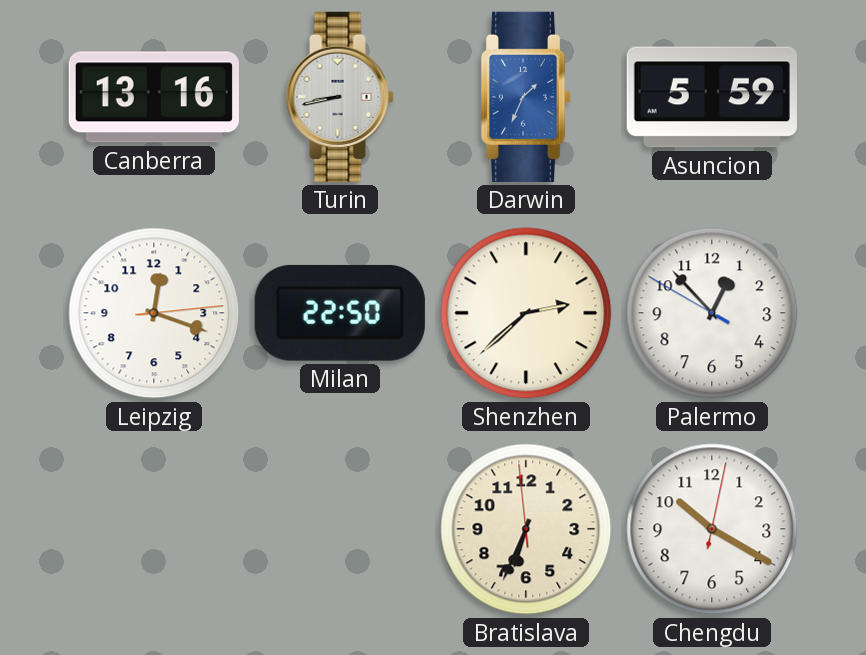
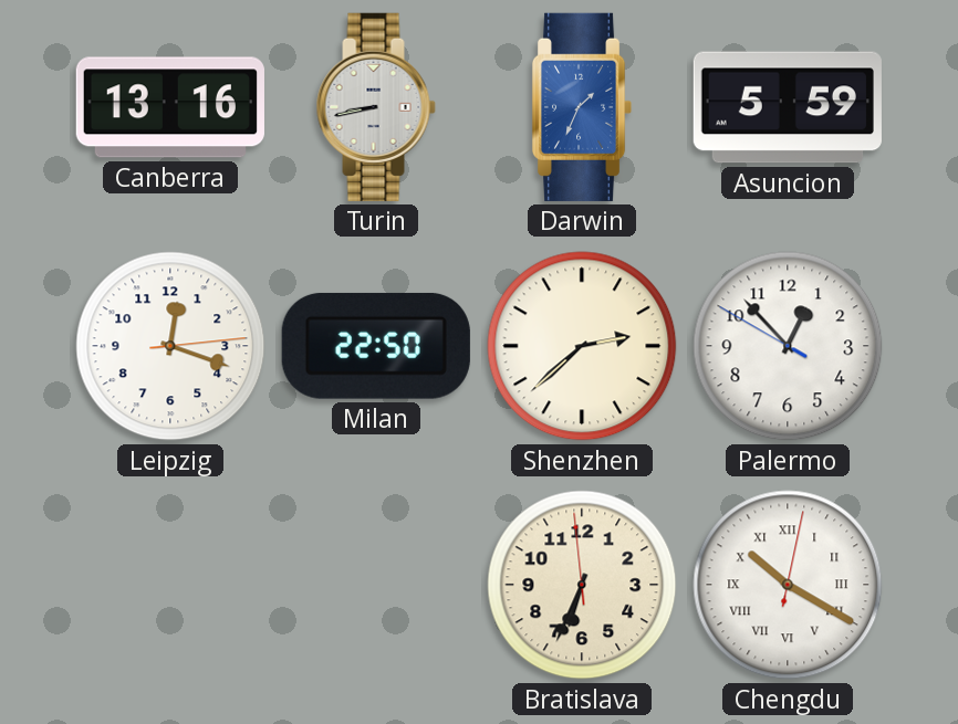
Chengdu numerals: Arabic -> Roman (788, 585)
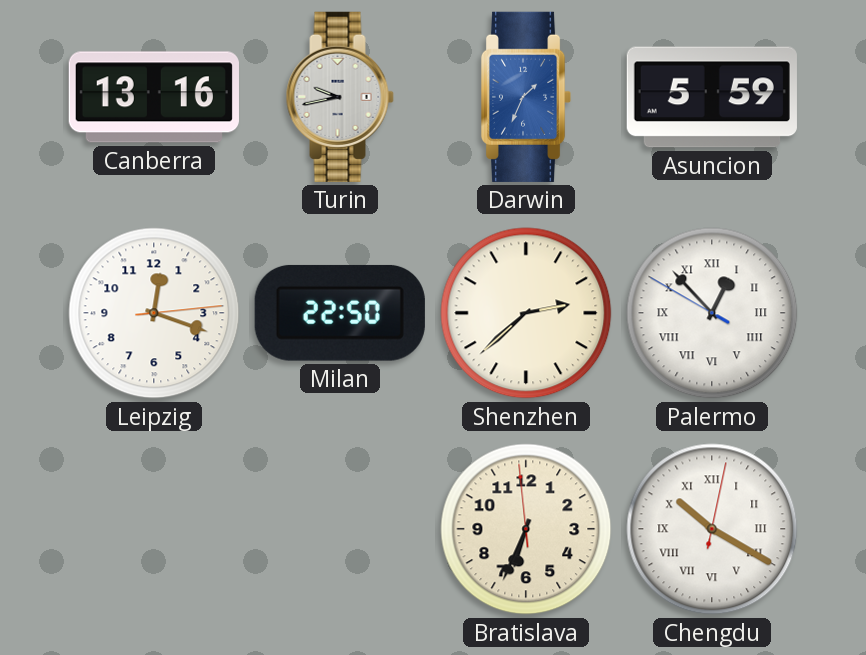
Turin: 8:43 -> 9:43 (340, 97)
Palermo numerals: Arabic -> Roman (712, 313)
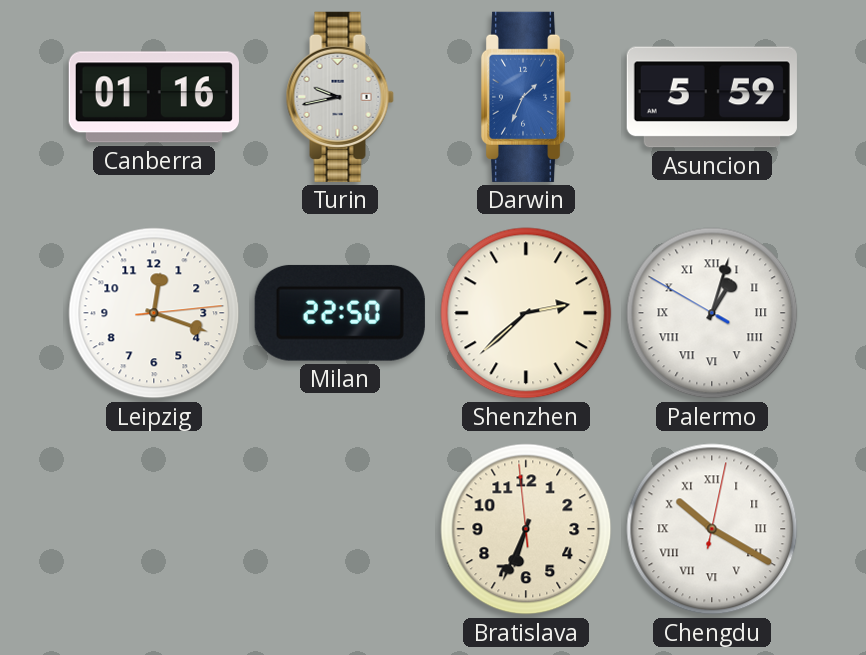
Canberra: 13:16 -> 01:16 (154, 97)
Palermo: 12:52 -> 1:02 (712, 313)
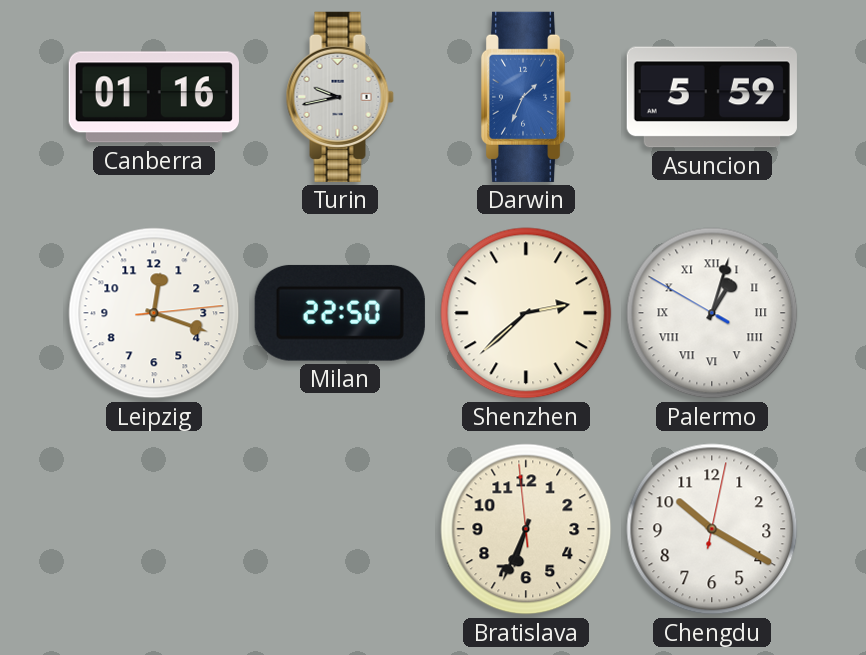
Chengdu numerals: Roman -> Arabic (712, 529)
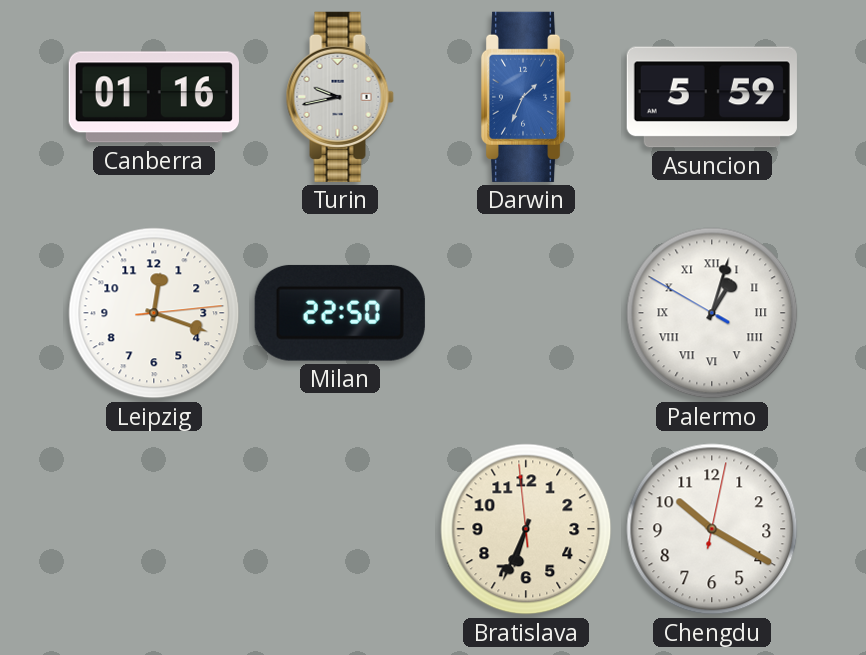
Shenzhen: 2:38 -> none (526, 313)
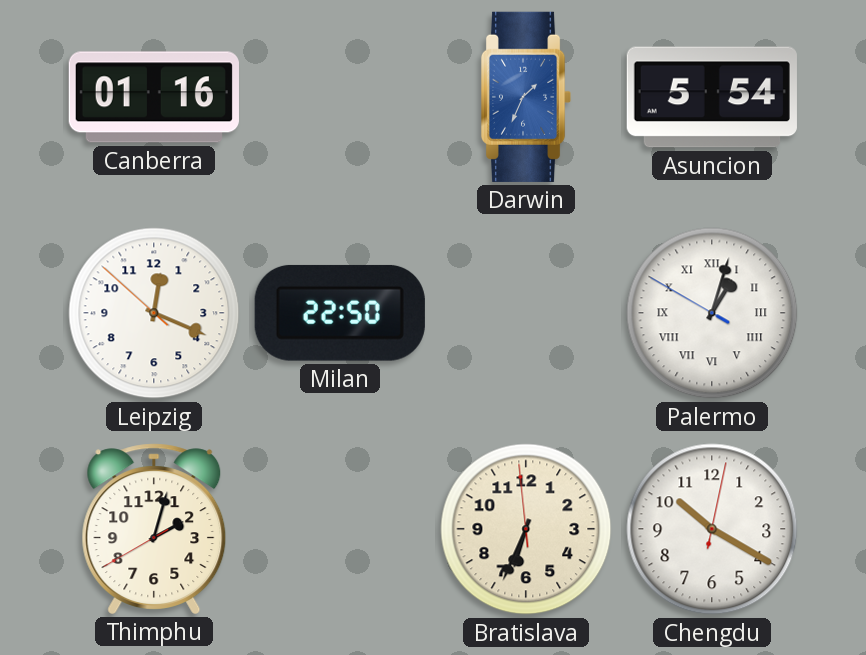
Turin: 9:43 -> none (340, 97)
Asuncion: 5:59 -> 5:54 (712, 97)
Leipzig: 12:18:14 -> 12:18:52 (154, 313)
Thimphu: none -> 2:02 (154, 529)
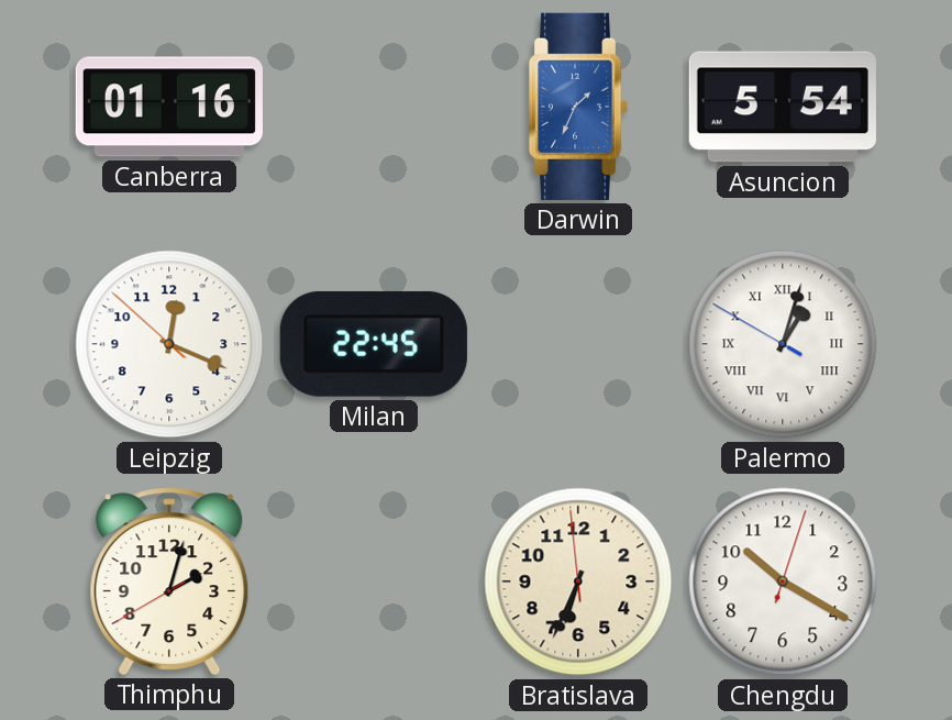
Milan: 22:50 -> 22:45 (374, 344)
Chengdu: 10:20:02 -> 10:20:03 (783, 581)
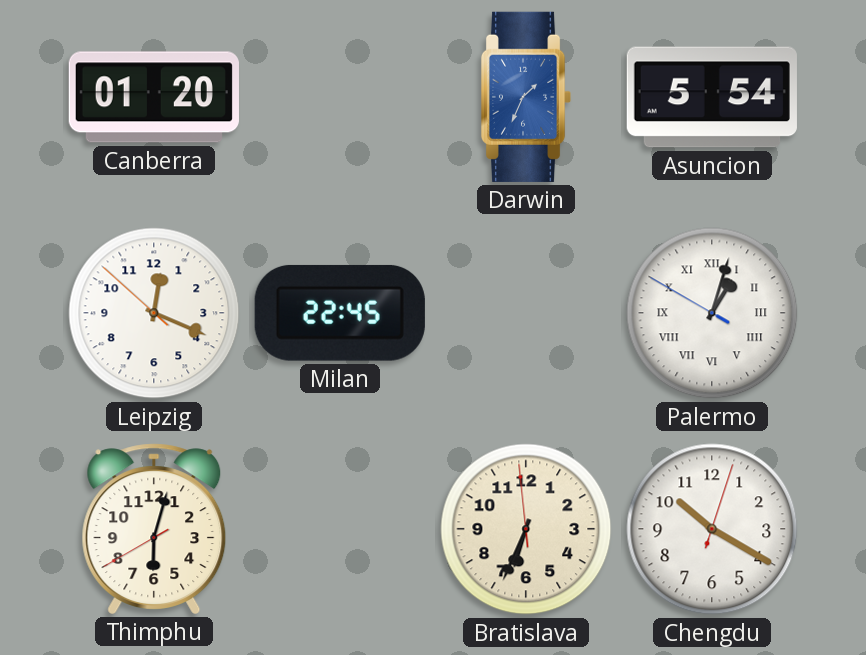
Canberra: 01:16 -> 01:20 (154, 97)
Thimphu: 2:02 -> 6:02 (154, 529)
